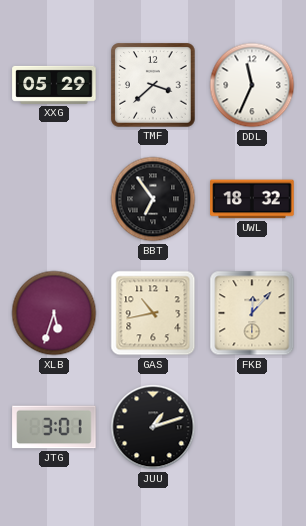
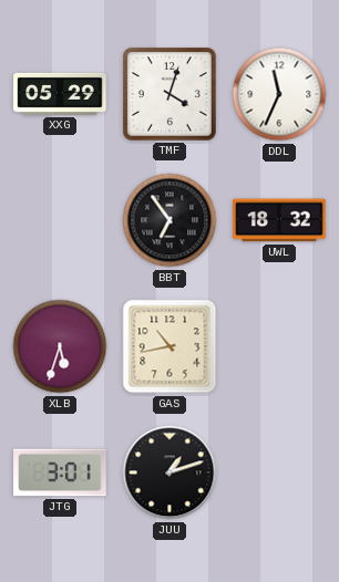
TMF: 3:38 -> 4:03 (169, 94)
FKB: 12:07 -> none (252, 313)
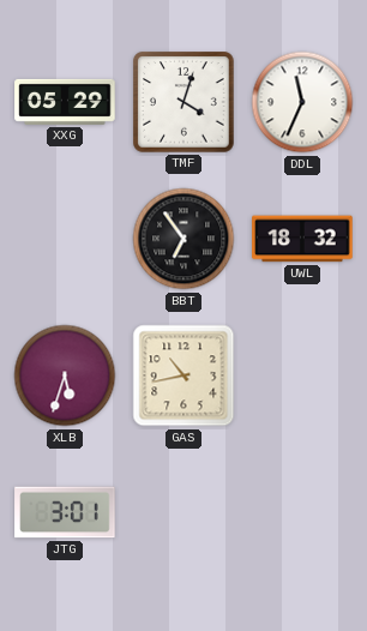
JUU: 1:12 -> none (169, 472)
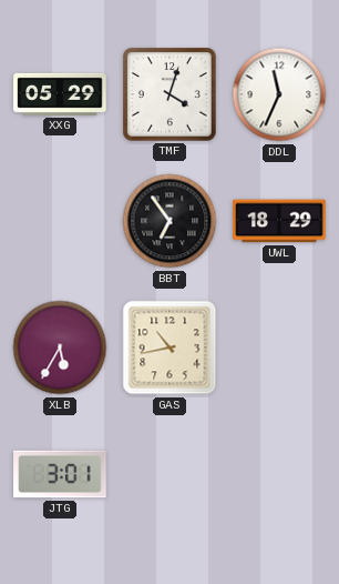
UWL: 18:32 -> 18:29 (279, 221)
XLB: 5:33 -> 5:35 (60, 348)
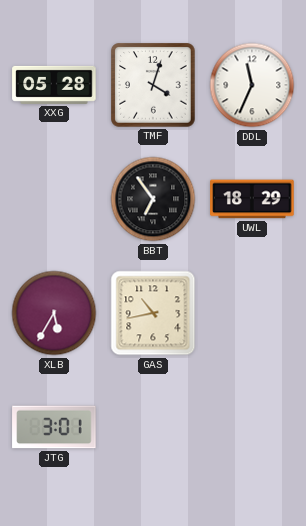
XXG: 05:29 -> 05:28 (54, 85)
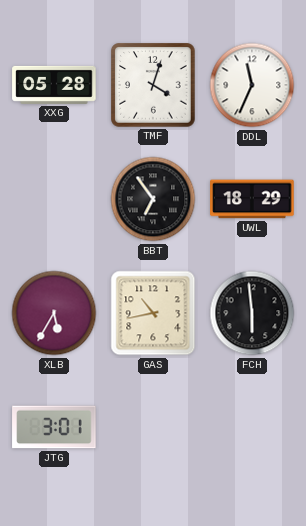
FCH: none -> 5:59 (252, 313)
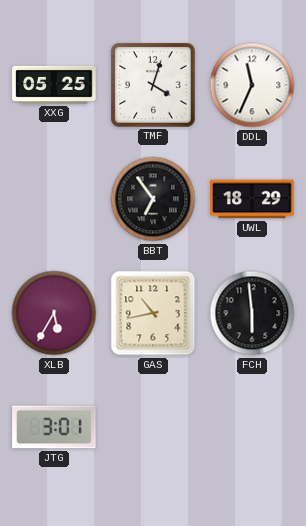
XXG: 05:28 -> 05:25 (54, 85)
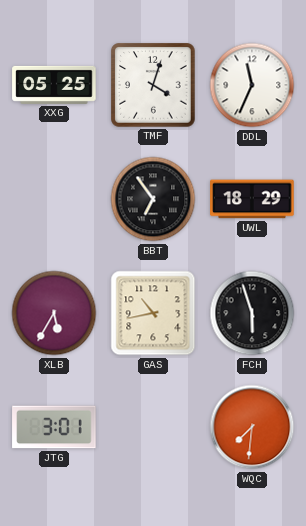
FCH: 5:59 -> 5:57 (252, 313)
WQC: none -> 7:31 (252, 427)
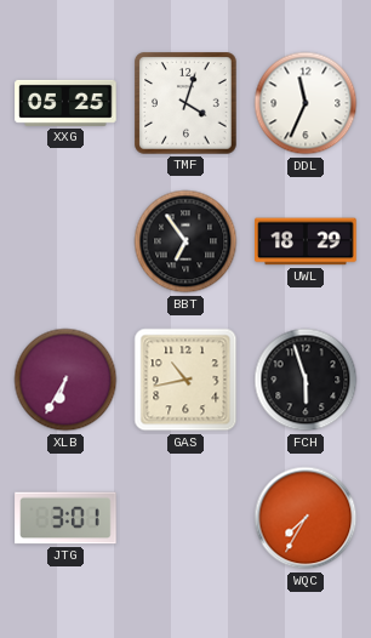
XLB: 5:35 -> 6:35 (65, 380)
WQC: 7:31 -> 7:35 (306, 518)
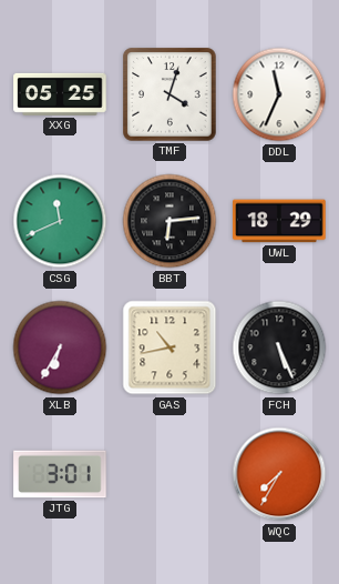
CSG: none -> 11:41 (60, 221)
BBT: 6:54 -> 6:14 (169, 221)
FCH: 5:57 -> 5:26 (279, 348)
